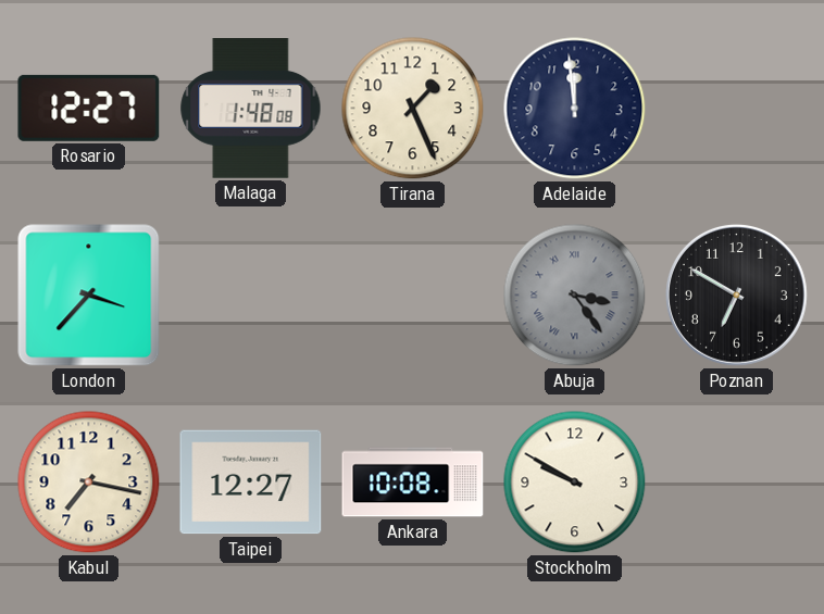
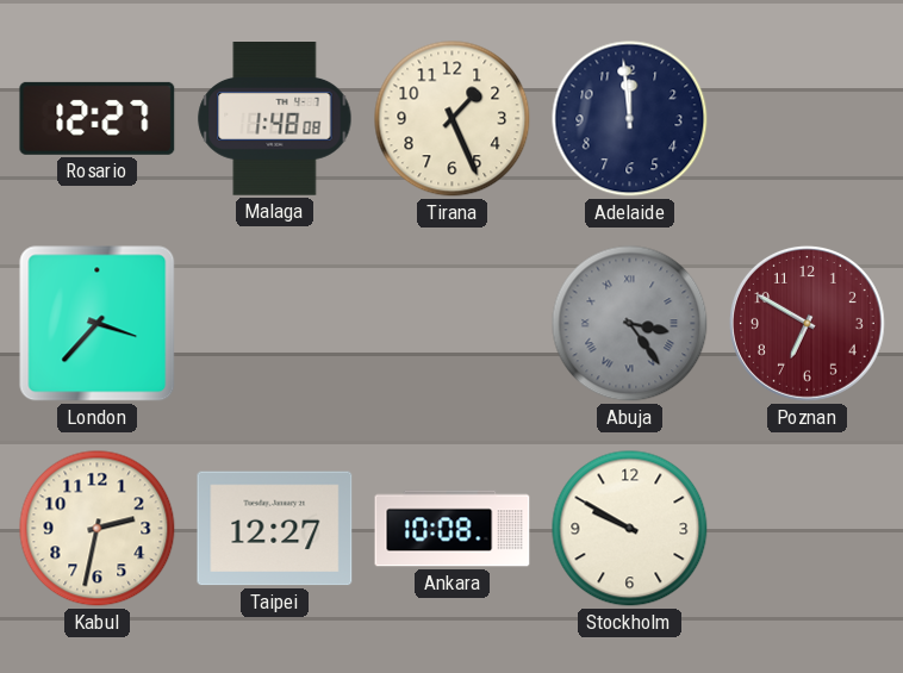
Poznan dial: black -> burgundy (807, 323)
Kabul: 7:17 -> 2:32 (98, 529)
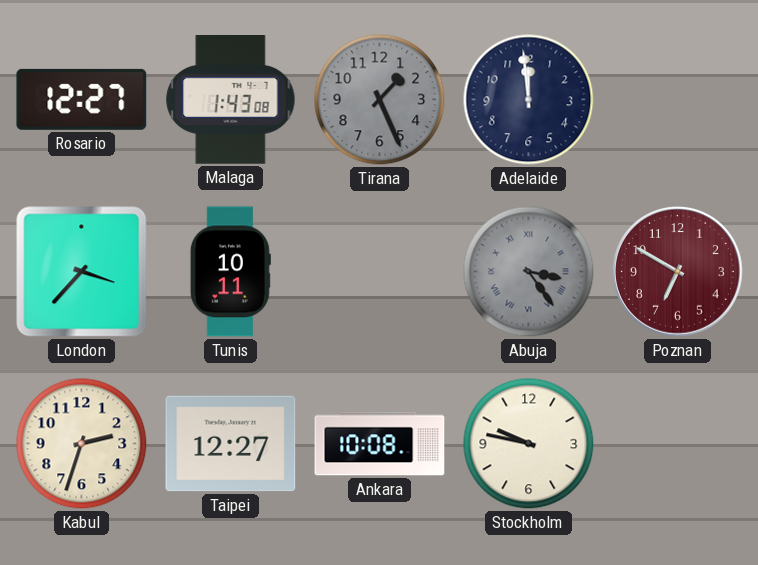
Malaga: 1:48 -> 1:43 (231, 100)
Tirana dial: cream -> grey (380, 100)
Tunis: none -> 10:11 (230, 272)
Kabul: 2:32 -> 2:33 (82, 444)
Stockholm: 9:50 -> 9:47 (529, 444)
